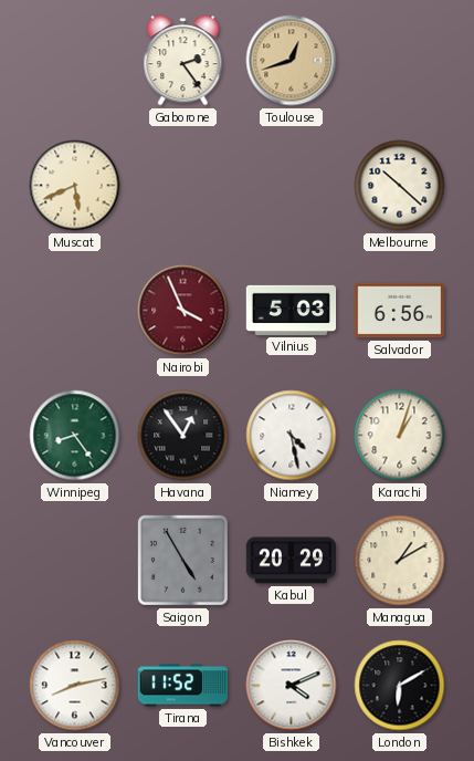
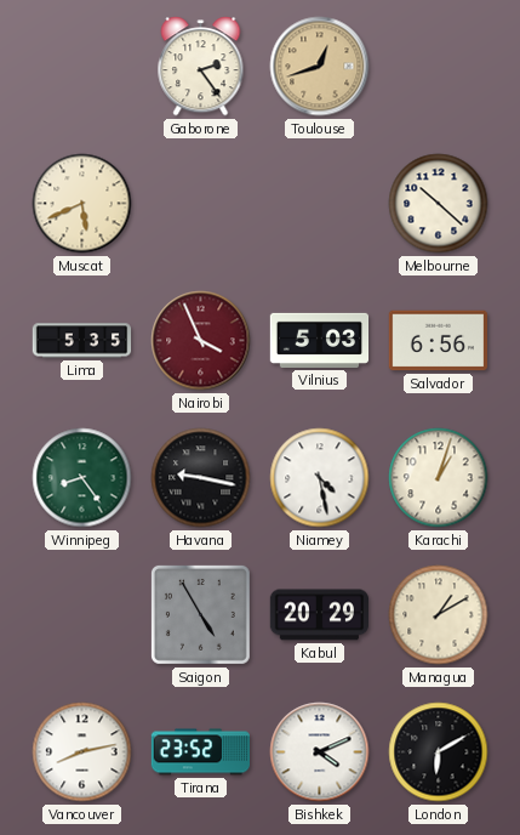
Lima: none -> 5:35 (82, 341)
Havana: 12:54 -> 9:17 (201, 478)
Tirana: 11:52 -> 23:52 (201, 752)
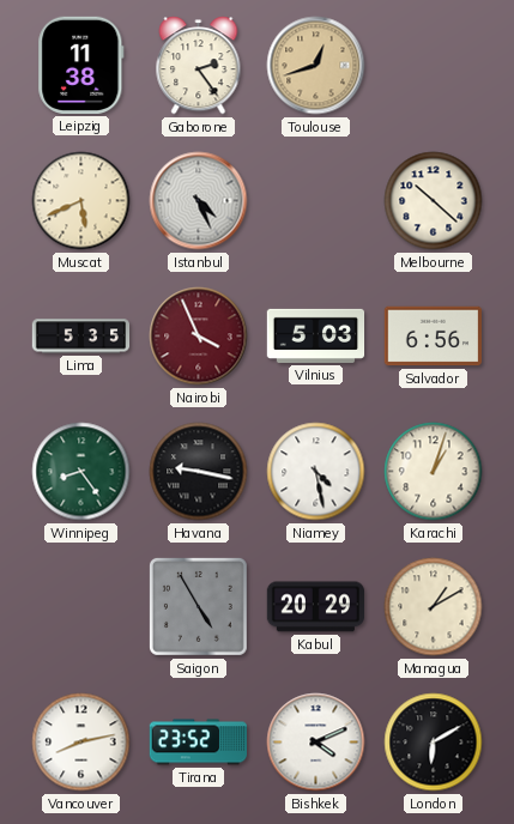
Leipzig: none -> 11:38 (81, 65)
Istanbul: none -> 4:26 (199, 201)
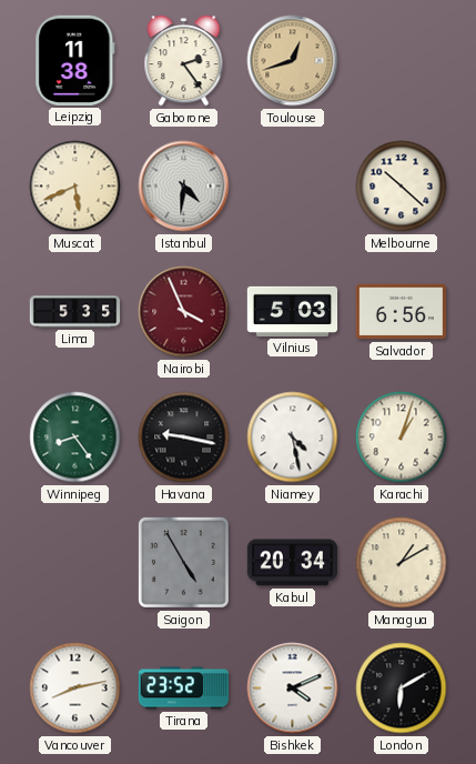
Istanbul: 4:26 -> 4:31 (184, 187)
Kabul: 20:29 -> 20:34 (292, 563)
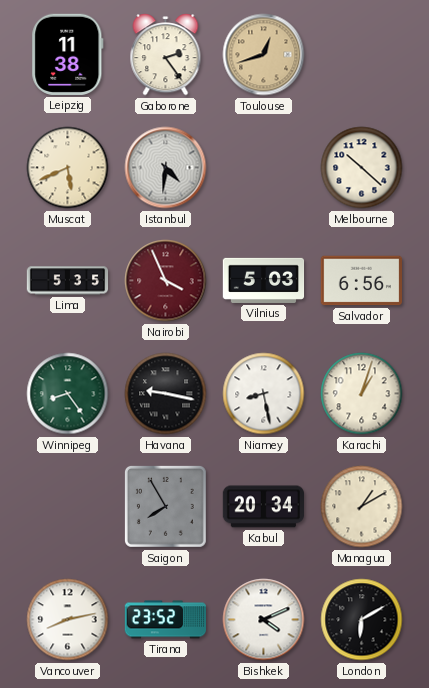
Niamey: 4:28 -> 8:28 (264, 394)
Saigon: 4:55 -> 7:55 (165, 506)
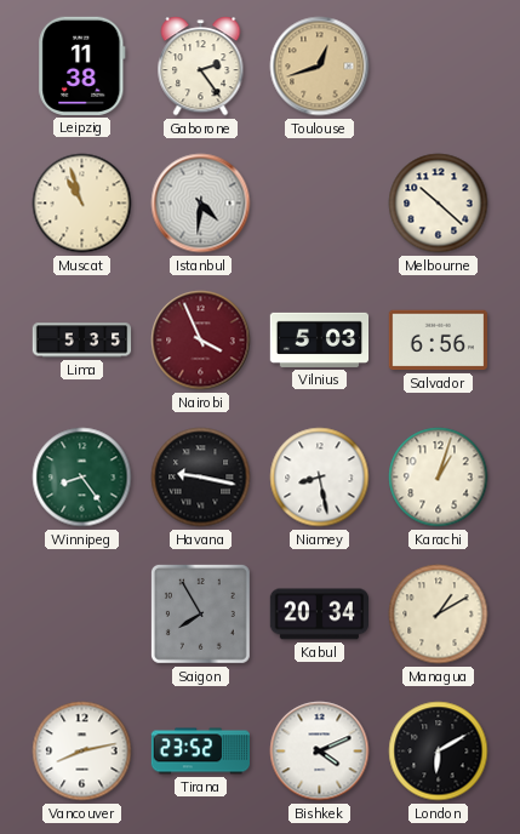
Muscat: 5:41 -> 10:57 (82, 204)
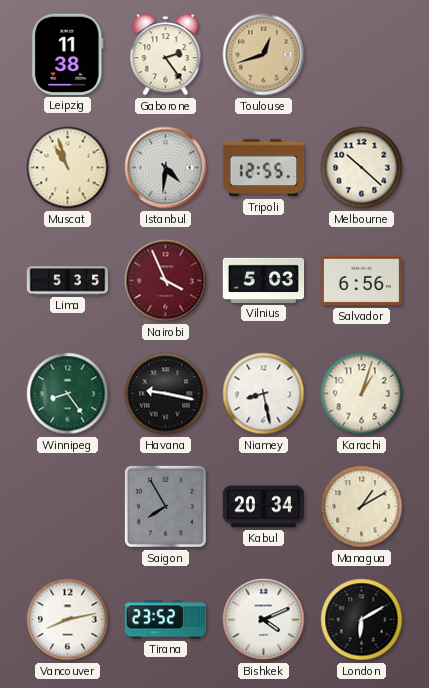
Tripoli: none -> 12:55 (264, 168)
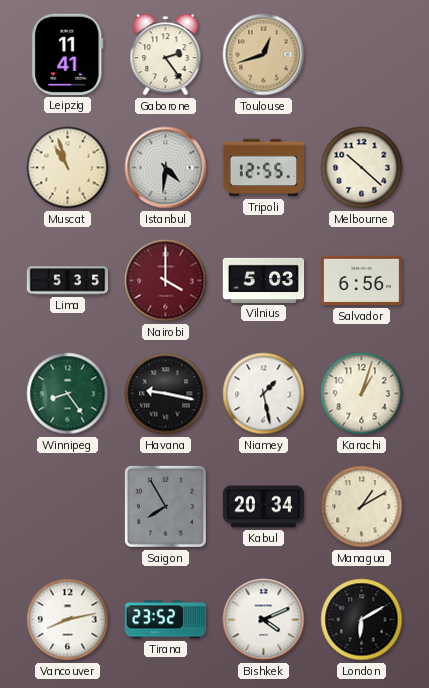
Leipzig: 11:38 -> 11:41 (68, 54)
Nairobi: 3:56 -> 4:00 (166, 281)
Niamey: 8:28 -> 1:28 (264, 394)
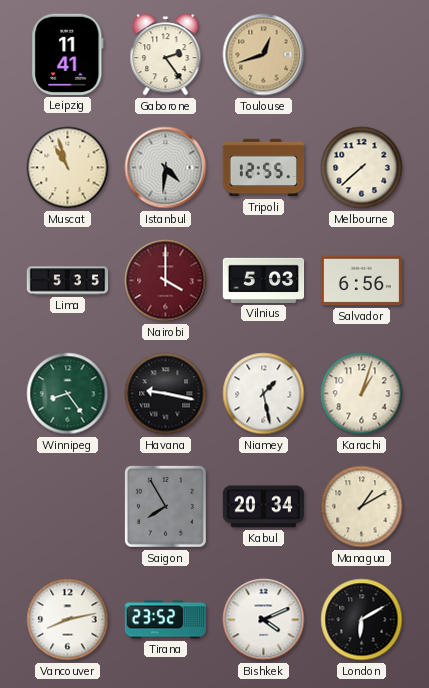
Melbourne: 10:22 -> 7:38 (362, 168)
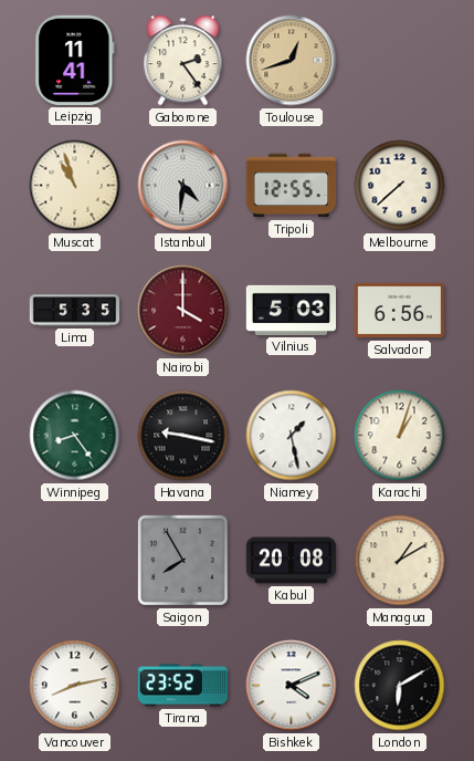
Kabul: 20:34 -> 20:08 (291, 561)
